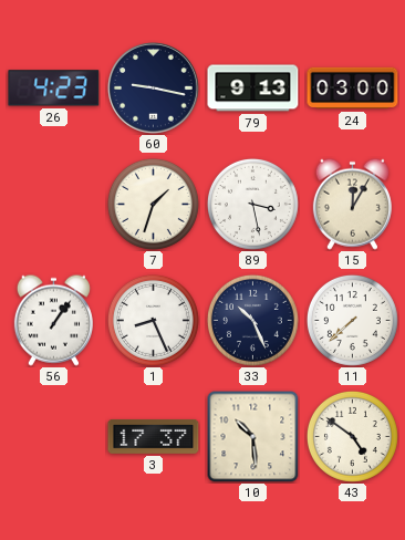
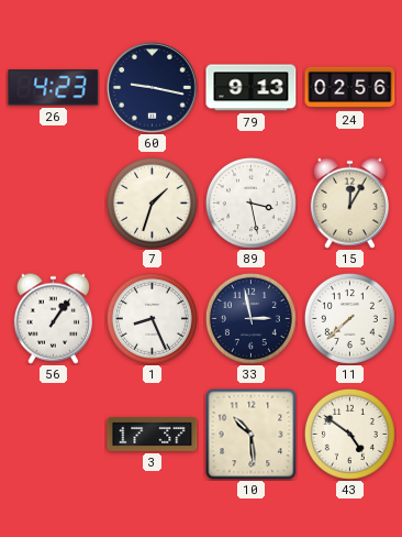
24: 03:00 -> 02:56 (350, 88)
33: 10:26 -> 2:58 (250, 318)
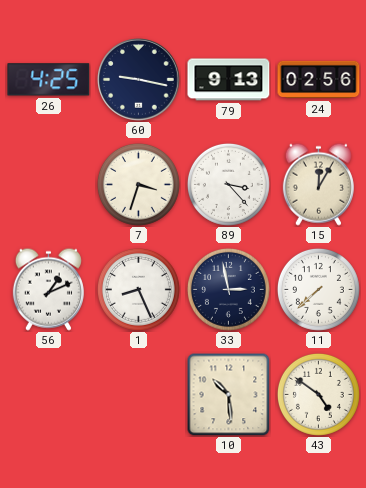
26: 4:23 -> 4:25 (49, 80)
7: 1:33 -> 3:33 (138, 184)
89: 3:28 -> 3:23 (228, 184)
56: 1:06 -> 1:11 (48, 289)
3: 17:37 -> none (153, 434)
